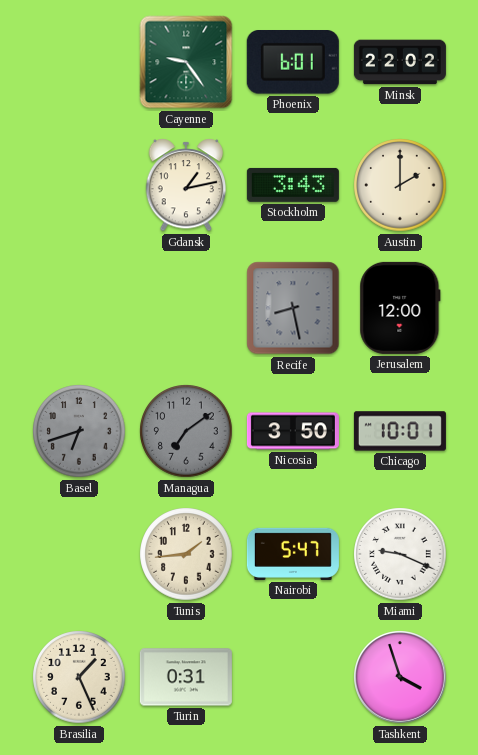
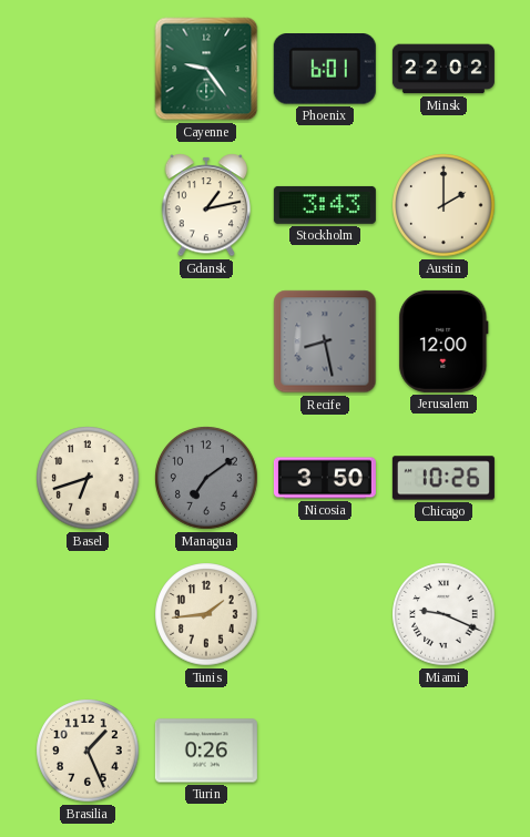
Basel dial: grey -> cream (88, 478)
Chicago: 10:01 -> 10:26 (444, 478)
Nairobi: 5:47 -> none (293, 554)
Turin: 0:31 -> 0:26 (206, 751)
Tashkent: 3:57 -> none (401, 678)
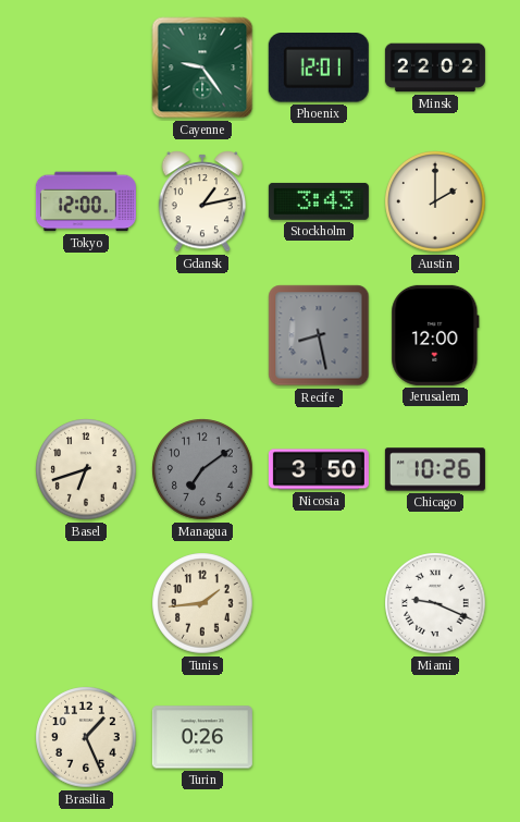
Phoenix: 6:01 -> 12:01 (319, 69)
Tokyo: none -> 12:00 (86, 201)
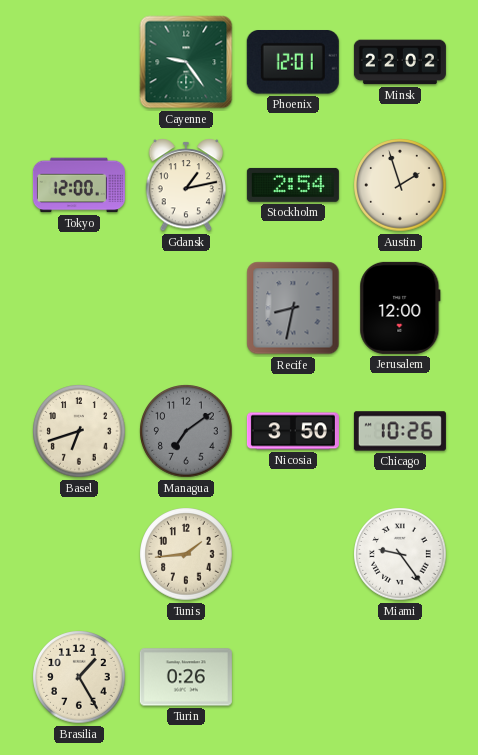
Stockholm: 3:43 -> 2:54 (293, 185)
Austin: 2:00 -> 1:57 (400, 185)
Recife: 8:28 -> 8:32 (293, 308)
Miami: 9:19 -> 9:24 (400, 554)
Brasilia: 1:26 -> 1:25 (79, 677)
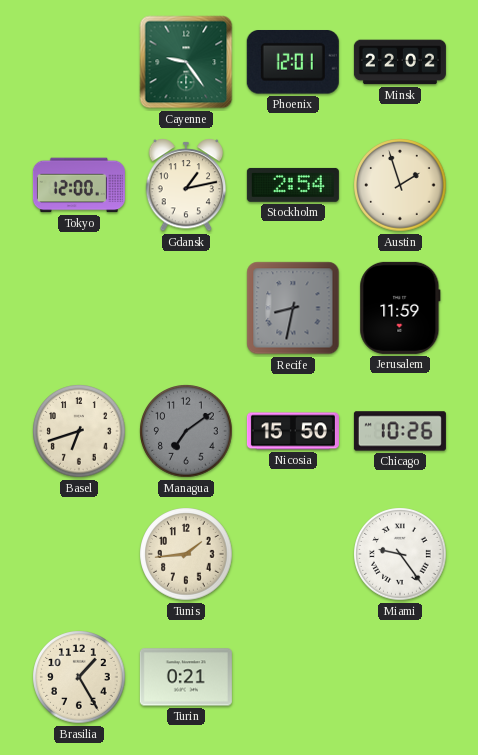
Jerusalem: 12:00 -> 11:59 (400, 308)
Nicosia: 3:50 -> 15:50 (293, 431)
Turin: 0:26 -> 0:21 (186, 677)
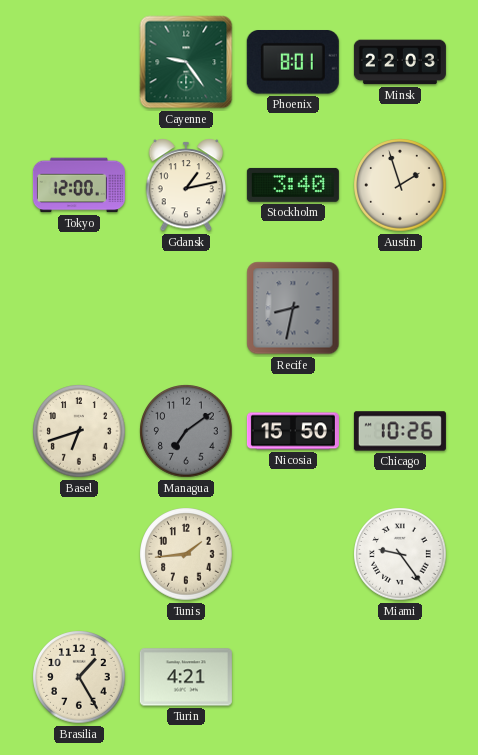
Phoenix: 12:01 -> 8:01 (293, 63)
Minsk: 22:02 -> 22:03 (400, 62)
Stockholm: 2:54 -> 3:40 (293, 185)
Jerusalem: 11:59 -> none (400, 308)
Turin: 0:21 -> 4:21 (186, 677)
